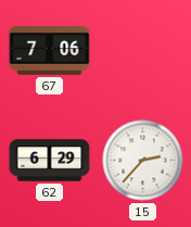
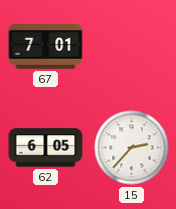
67: 7:06 -> 7:01 (46, 47)
62: 6:29 -> 6:05 (46, 148)
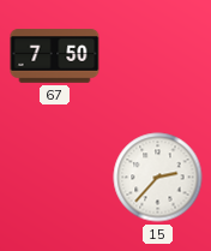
67: 7:01 -> 7:50 (55, 56)
62: 6:05 -> none (46, 148)
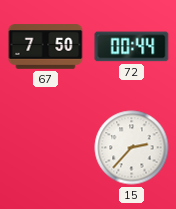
72: none -> 00:44 (132, 47)
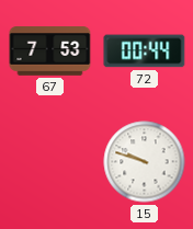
67: 7:50 -> 7:53 (50, 51)
15: 2:37 -> 9:48 (145, 162)
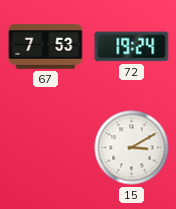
72: 00:44 -> 19:24 (132, 47)
15: 9:48 -> 3:10 (132, 148)
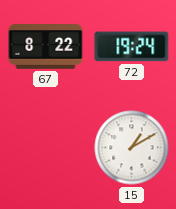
67: 7:53 -> 8:22 (46, 47)
15: 3:10 -> 1:10 (132, 148)
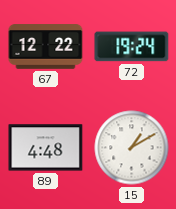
67: 8:22 -> 12:22 (46, 47)
89: none -> 4:48 (46, 148)
